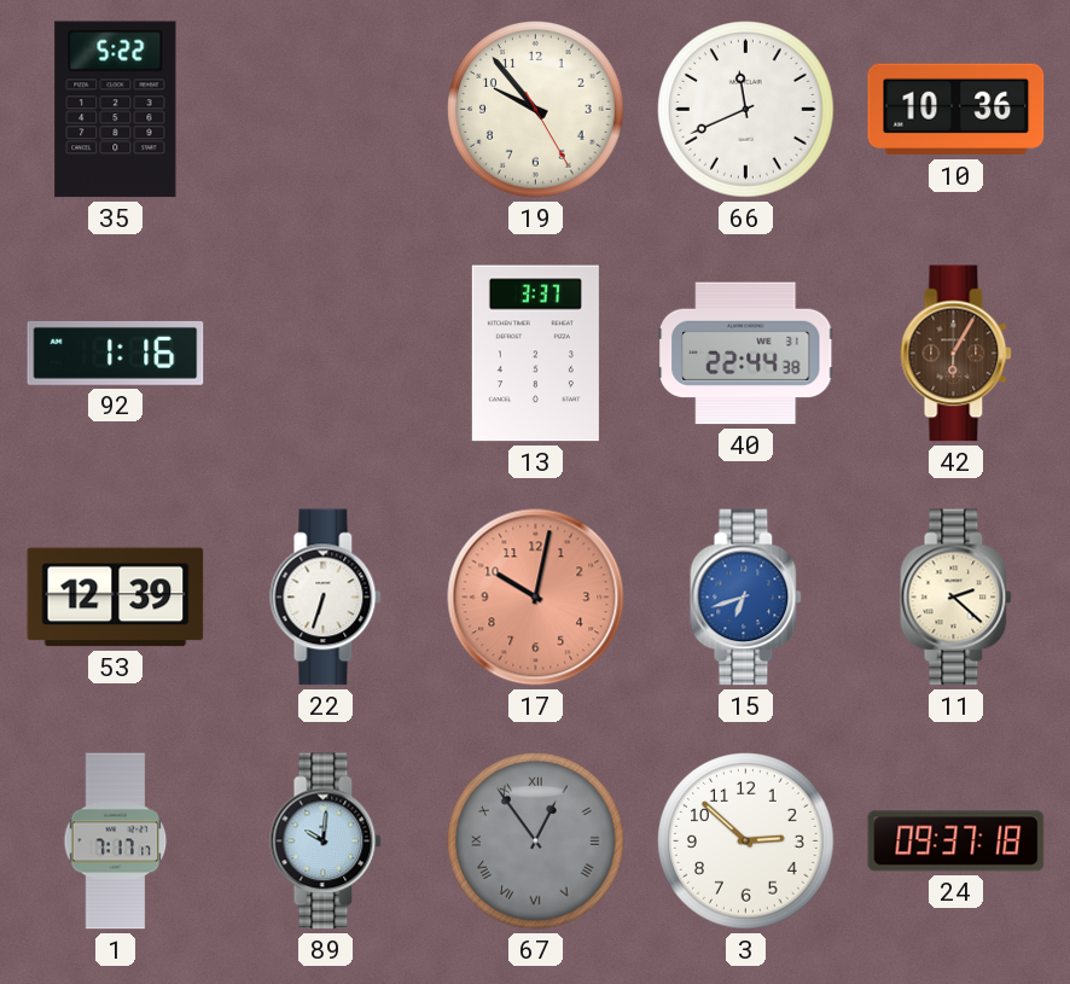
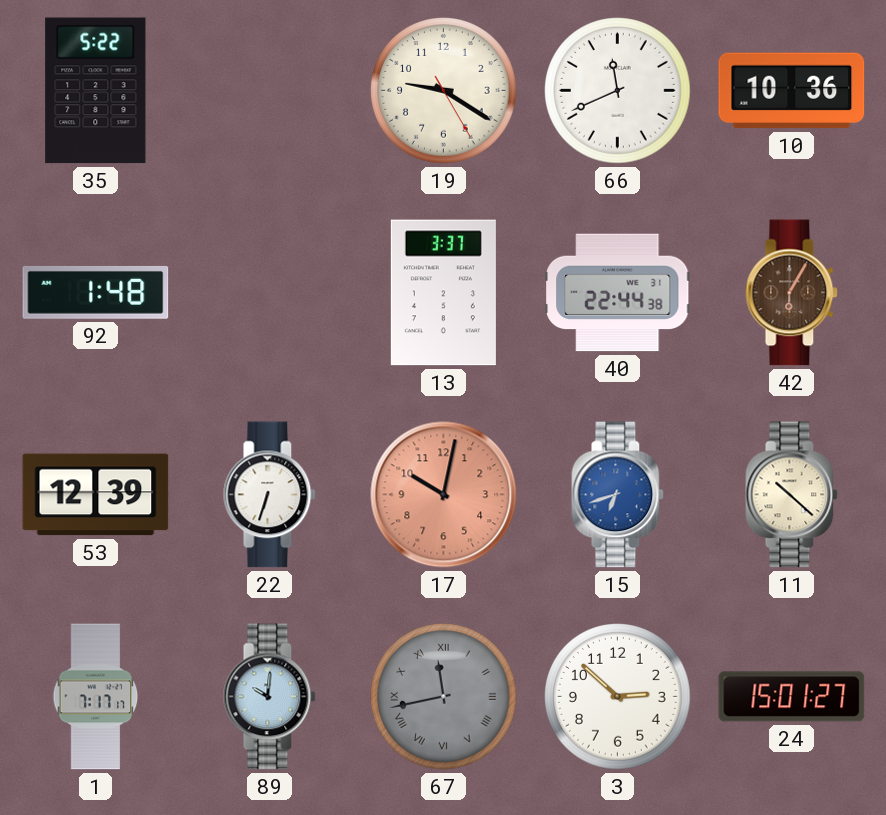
19: 9:53 -> 9:20 (444, 91)
92: 1:16 -> 1:48 (96, 292)
11: 2:22 -> 10:22 (792, 495)
67: 12:54 -> 11:43 (444, 697)
24: 09:37 -> 15:01 (792, 697)
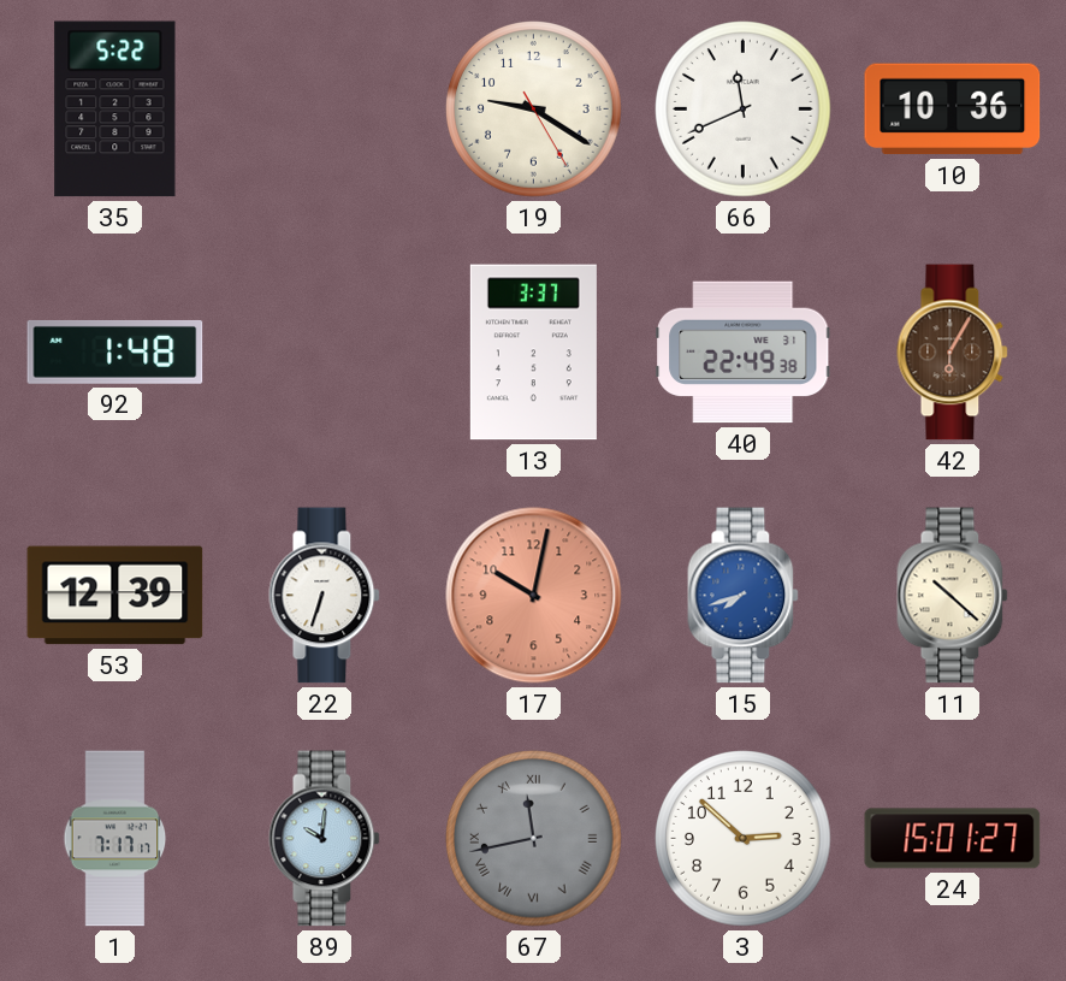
40: 22:44 -> 22:49 (744, 353)
15: 6:42 -> 7:42 (744, 596)
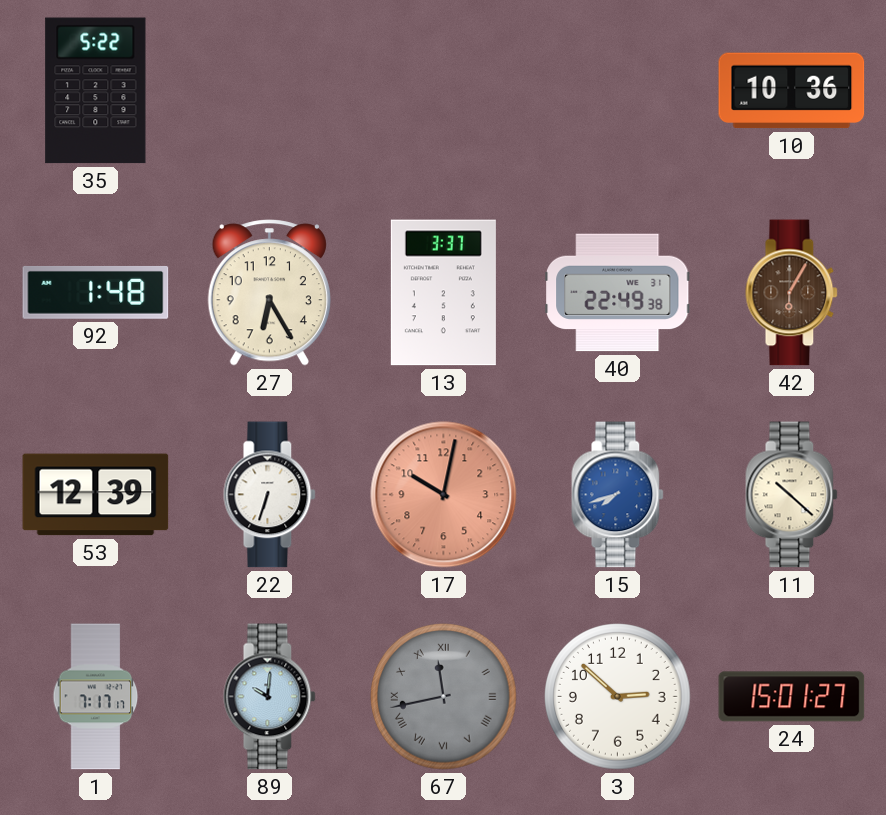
19: 9:20 -> none (534, 110)
66: 11:41 -> none (744, 110)
27: none -> 6:25 (269, 293)
